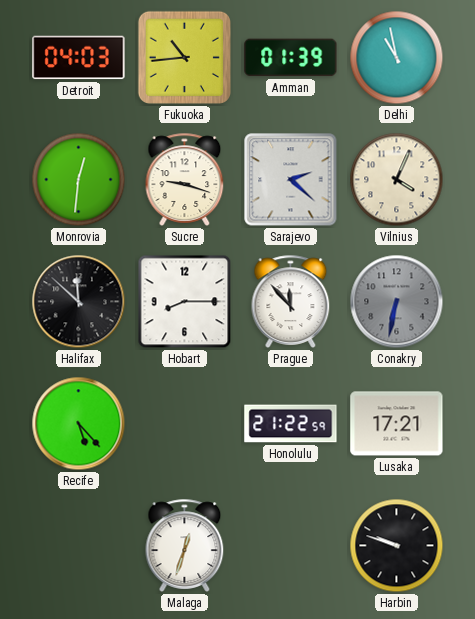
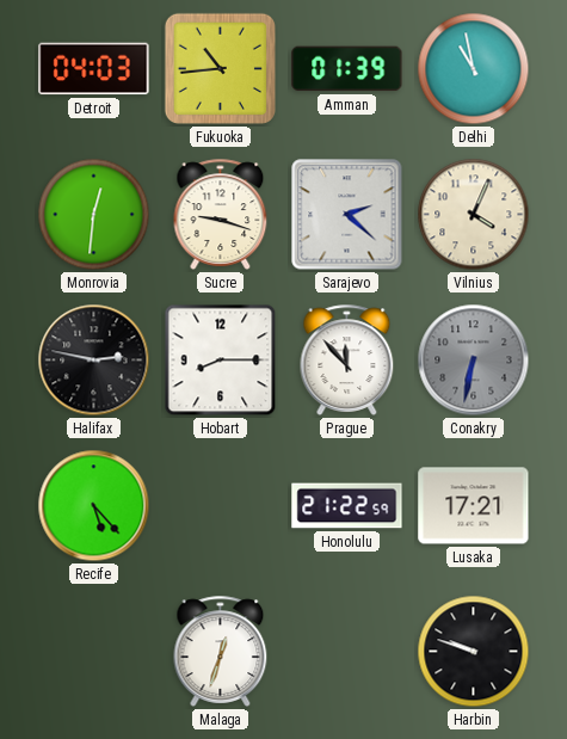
Halifax: 11:52 -> 2:47 (94, 361)
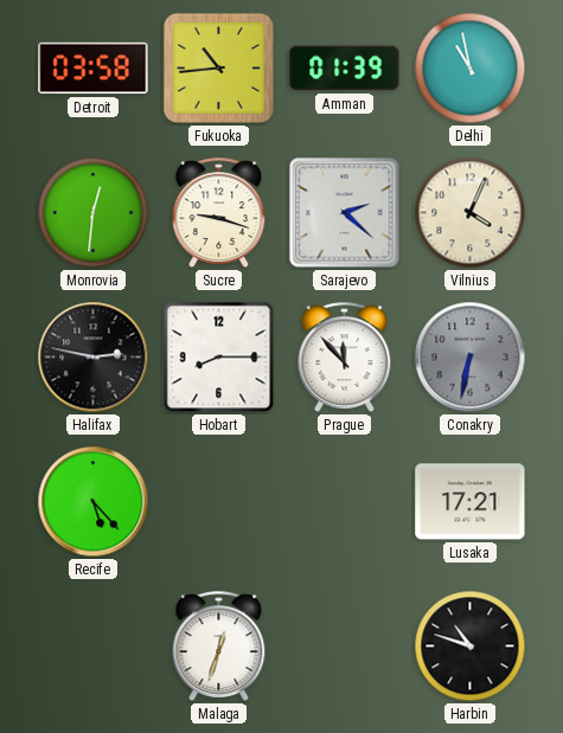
Detroit: 04:03 -> 03:58 (94, 69)
Honolulu: 21:22 -> none (347, 506)
Harbin: 9:48 -> 10:48 (471, 647)
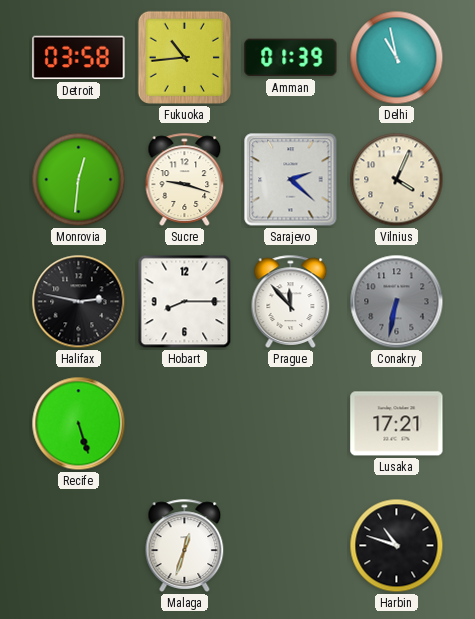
Recife: 5:23 -> 5:27 (79, 424)
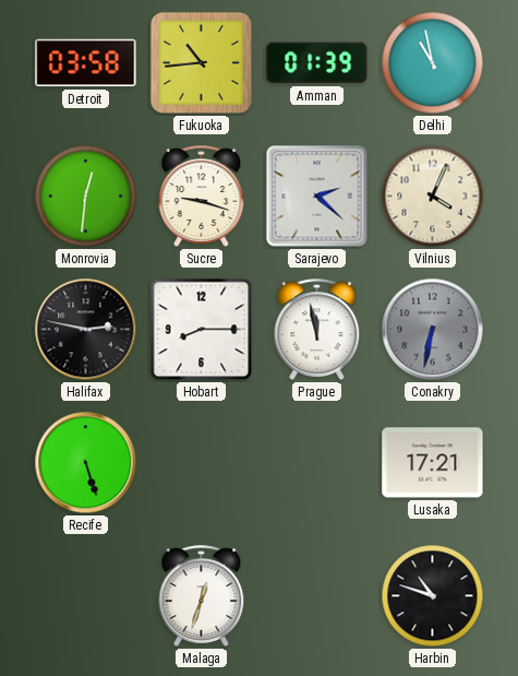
Prague: 11:53 -> 11:58 (317, 329)
